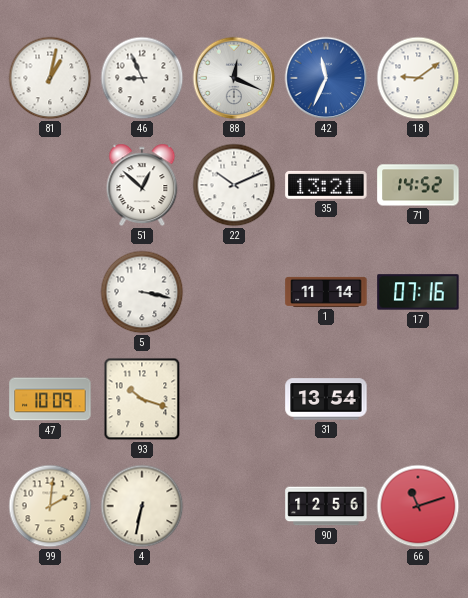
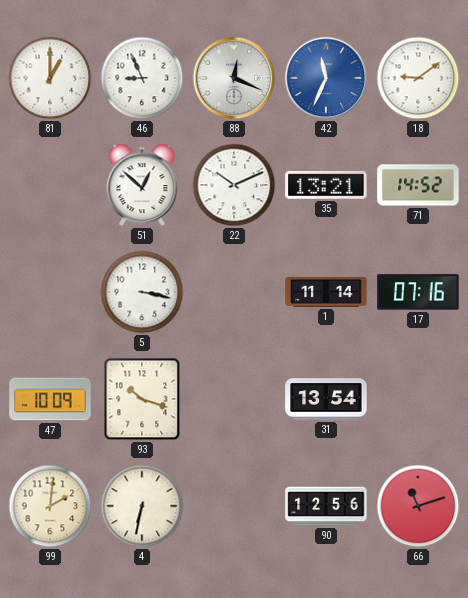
81: 1:02 -> 1:00 (50, 78)
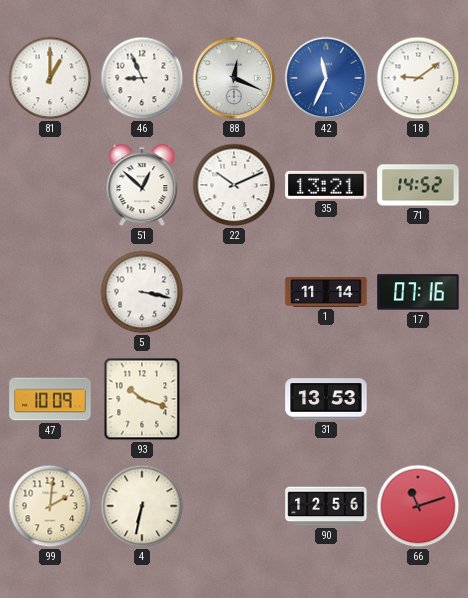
31: 13:54 -> 13:53 (326, 399)
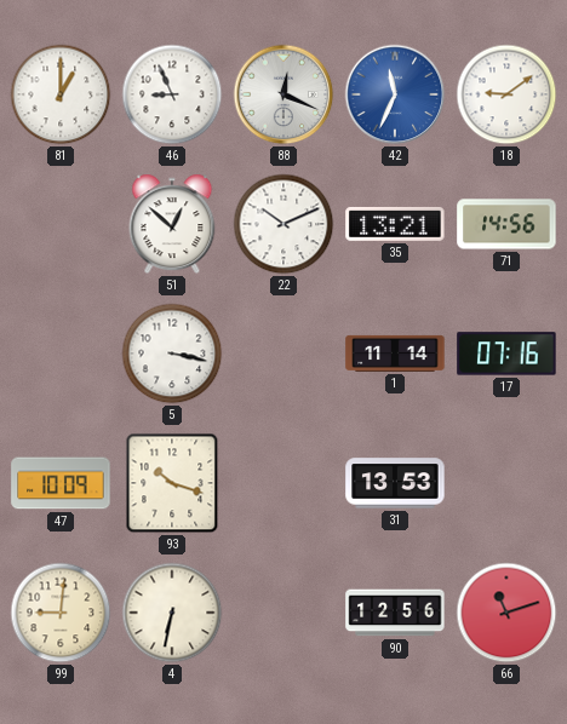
71: 14:52 -> 14:56 (506, 224)
99: 2:01 -> 9:01 (61, 613)
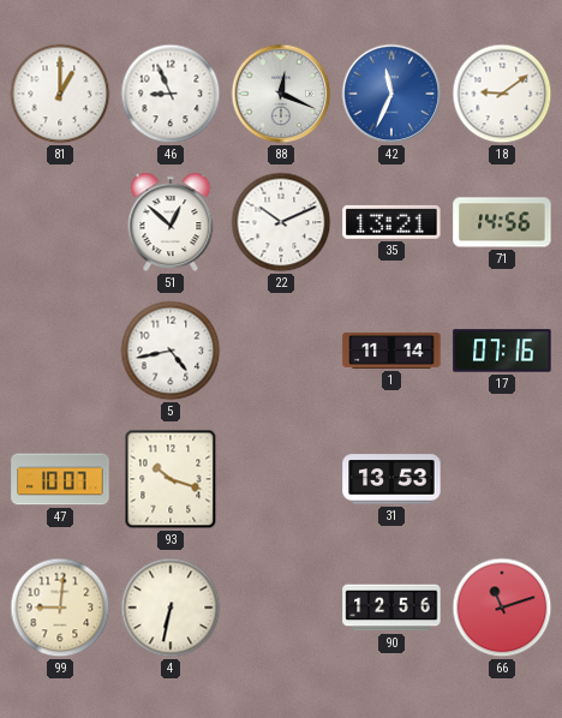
5: 3:17 -> 4:43 (171, 351)
47: 10:09 -> 10:07 (60, 479)
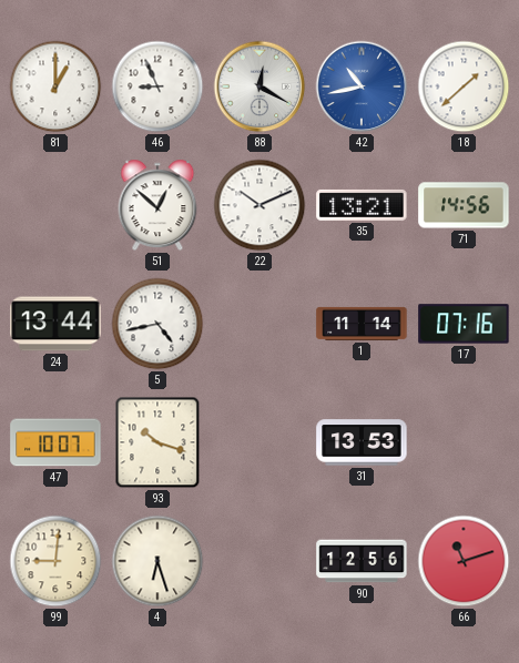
88: 12:19 -> 12:20 (259, 86)
42: 11:34 -> 10:43 (362, 86)
18: 9:09 -> 1:38 (464, 86)
24: none -> 13:44 (55, 324)
4: 6:32 -> 6:27 (157, 561)
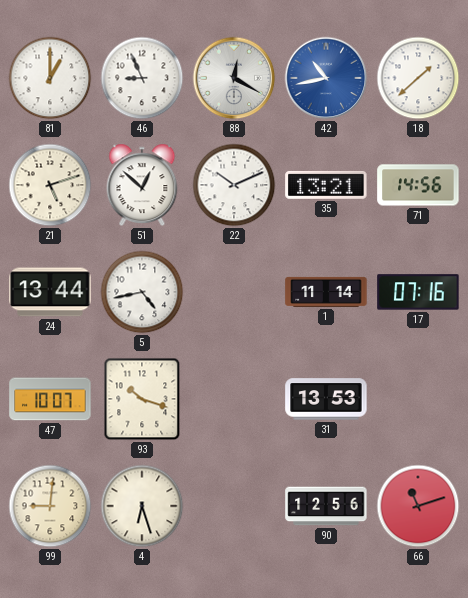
21: none -> 5:12 (50, 185)
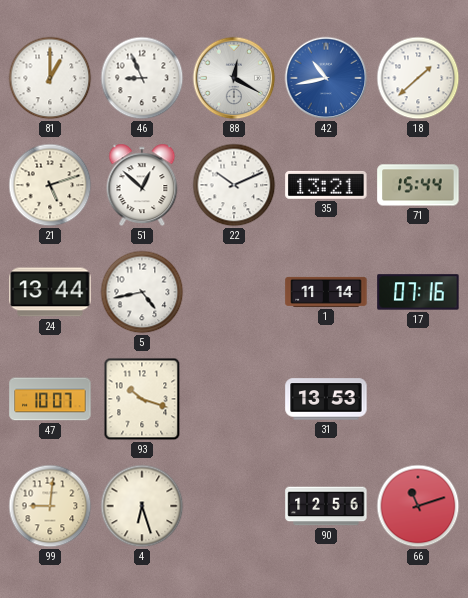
71: 14:56 -> 15:44 (418, 185)
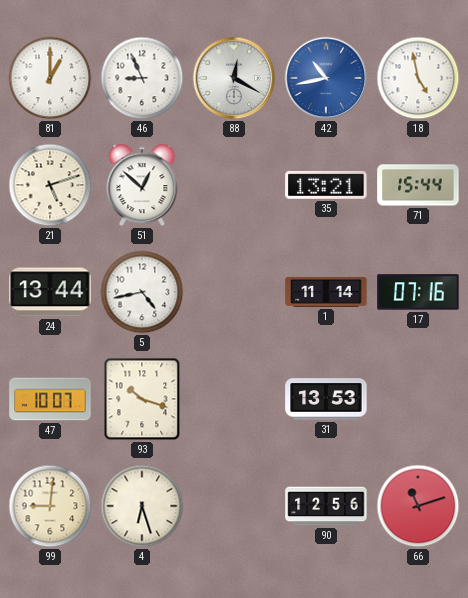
18: 1:38 -> 4:58 (418, 78)
22: 10:11 -> none (234, 185)
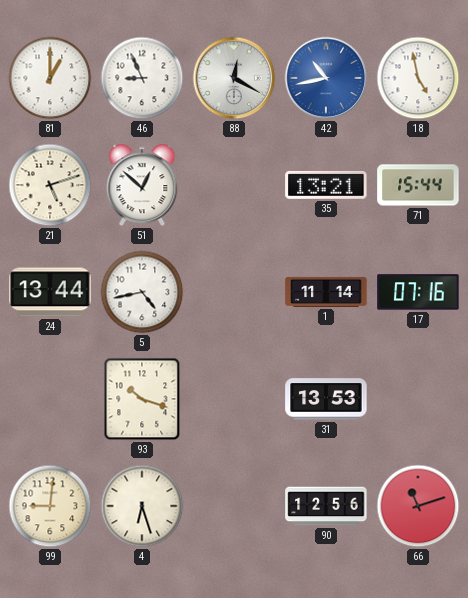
47: 10:07 -> none (50, 399)
